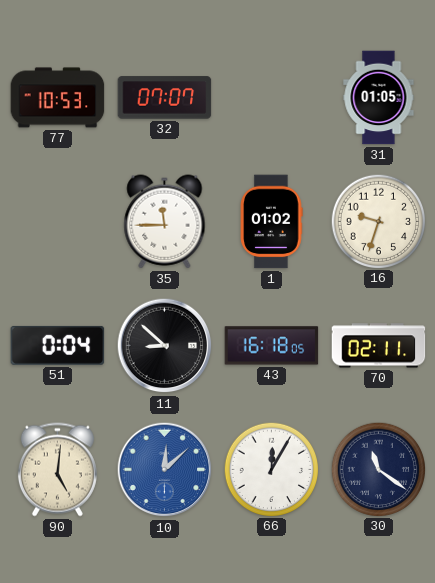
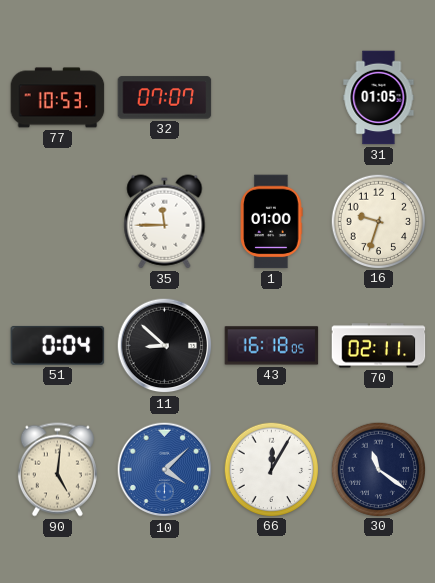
1: 01:02 -> 01:00 (272, 222)
10: 12:08 -> 4:08 (165, 470)
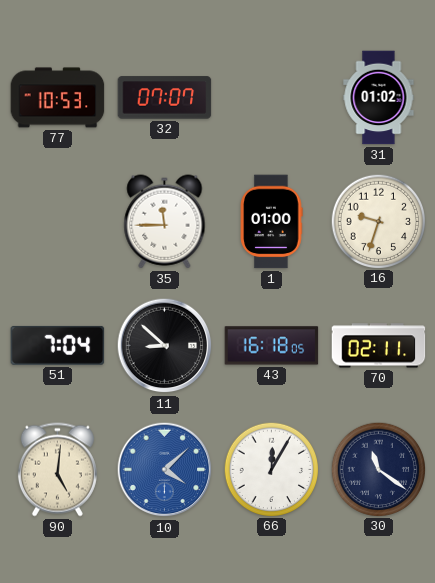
31: 01:05 -> 01:02 (379, 98)
51: 0:04 -> 7:04 (58, 345)
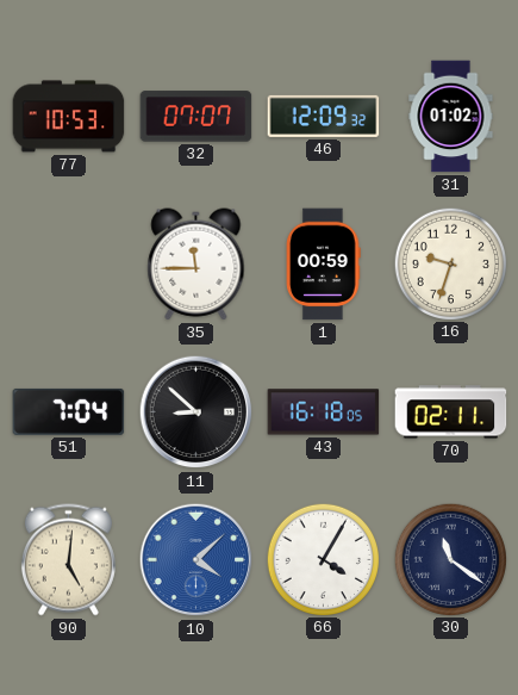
46: none -> 12:09 (324, 116)
1: 01:00 -> 00:59 (324, 265)
66: 12:05 -> 4:05 (323, 559)
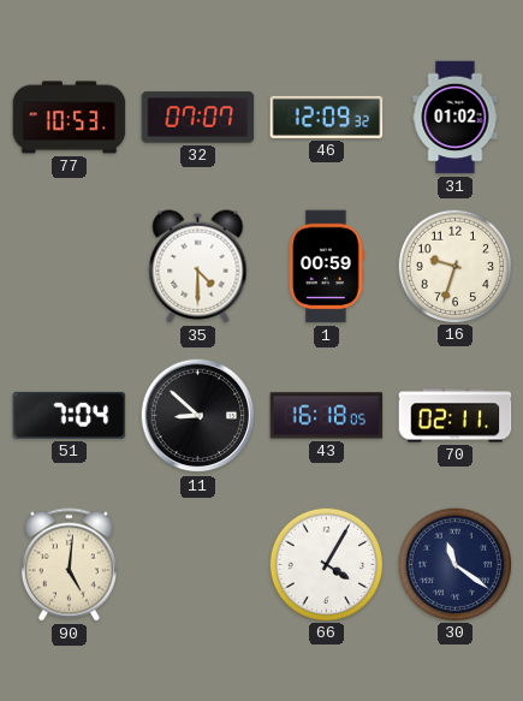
35: 11:45 -> 4:30 (198, 267)
10: 4:08 -> none (196, 560)
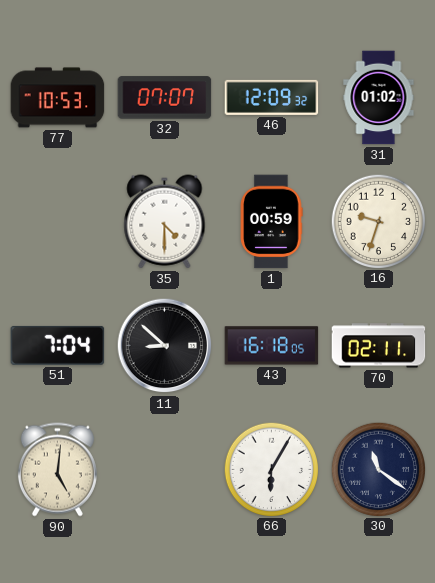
66: 4:05 -> 6:05 (271, 469)
